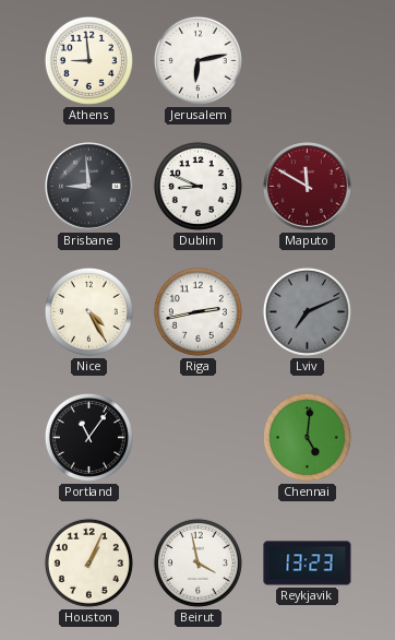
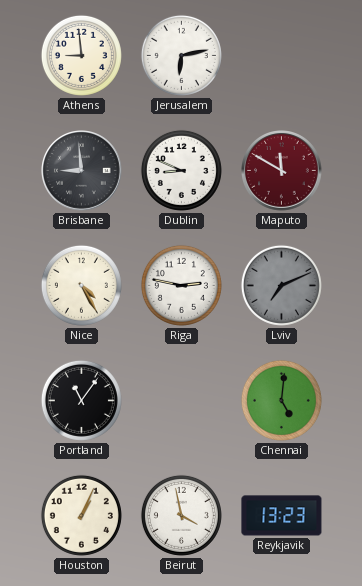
Riga: 2:43 -> 2:47 (181, 285)
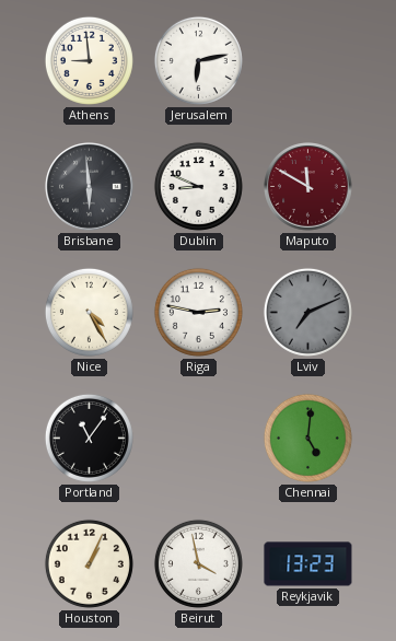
Brisbane: 8:59 -> 5:59 (90, 187)
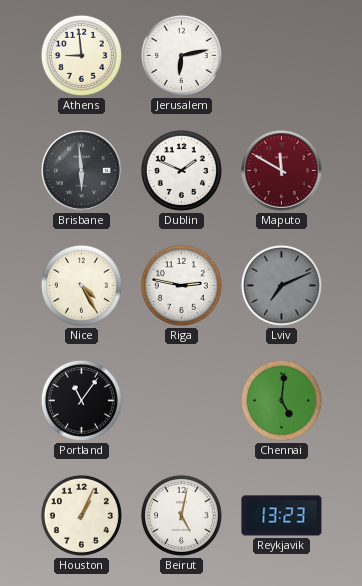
Dublin: 8:49 -> 1:49 (181, 170)
Beirut: 3:58 -> 5:02 (181, 515)
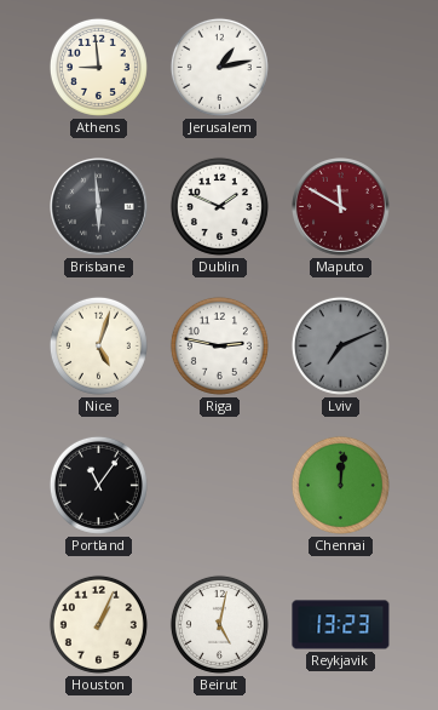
Jerusalem: 6:13 -> 1:13 (219, 67)
Nice: 4:25 -> 5:03 (98, 345)
Chennai: 5:01 -> 12:01 (340, 485)
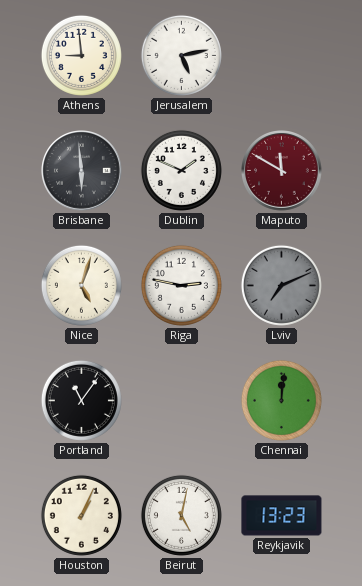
Jerusalem: 1:13 -> 5:13 (181, 55)
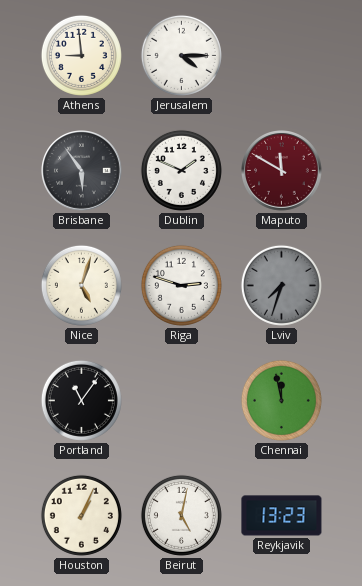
Jerusalem: 5:13 -> 4:15 (181, 55)
Brisbane: 5:59 -> 5:54 (82, 171)
Riga: 2:47 -> 2:48 (181, 285)
Lviv: 7:11 -> 7:33 (281, 285)
Chennai: 12:01 -> 11:58 (281, 400)
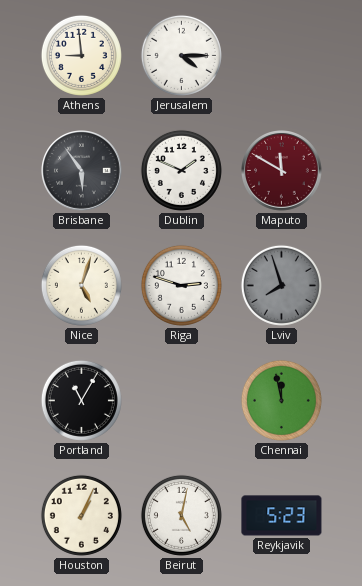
Lviv: 7:33 -> 7:57 (281, 285)
Portland: 11:06 -> 11:05 (81, 400)
Reykjavik: 13:23 -> 5:23 (282, 516)
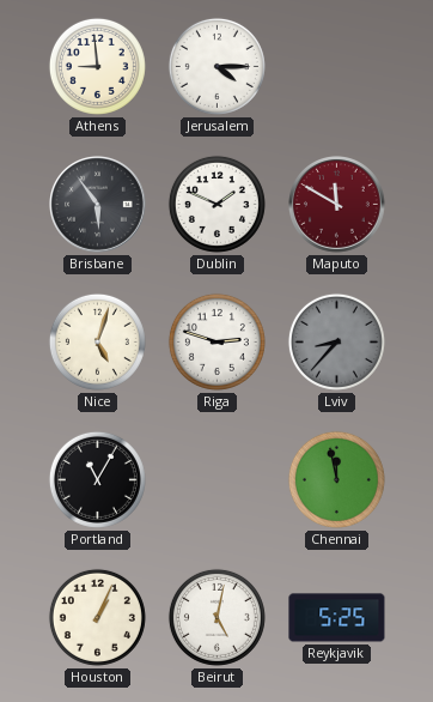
Lviv: 7:57 -> 8:37 (336, 341)
Reykjavik: 5:23 -> 5:25 (337, 618)
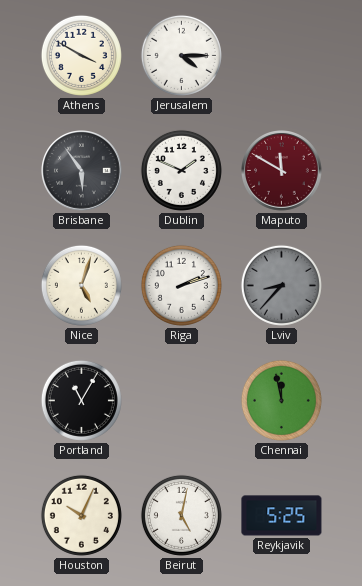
Athens: 8:59 -> 3:50 (81, 55)
Riga: 2:48 -> 2:12 (181, 285)
Houston: 1:04 -> 10:04 (81, 515)
